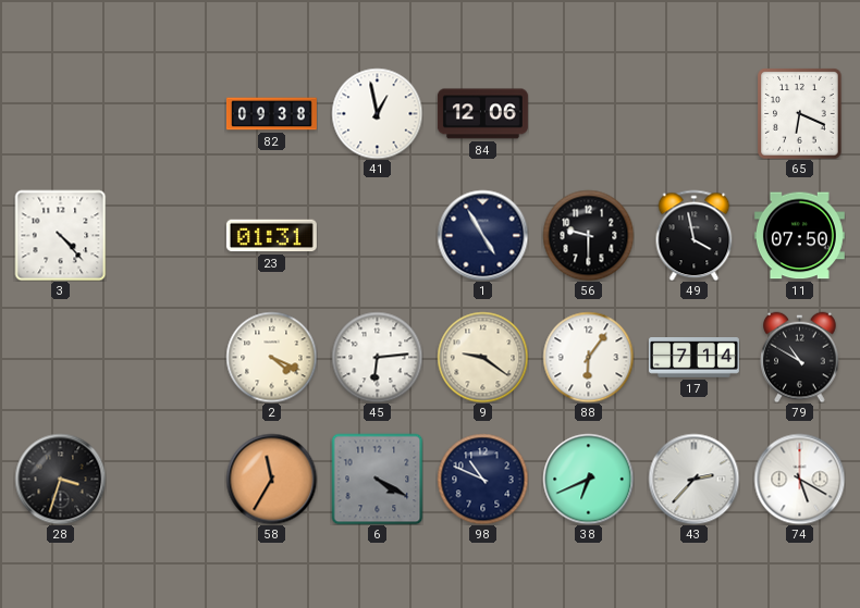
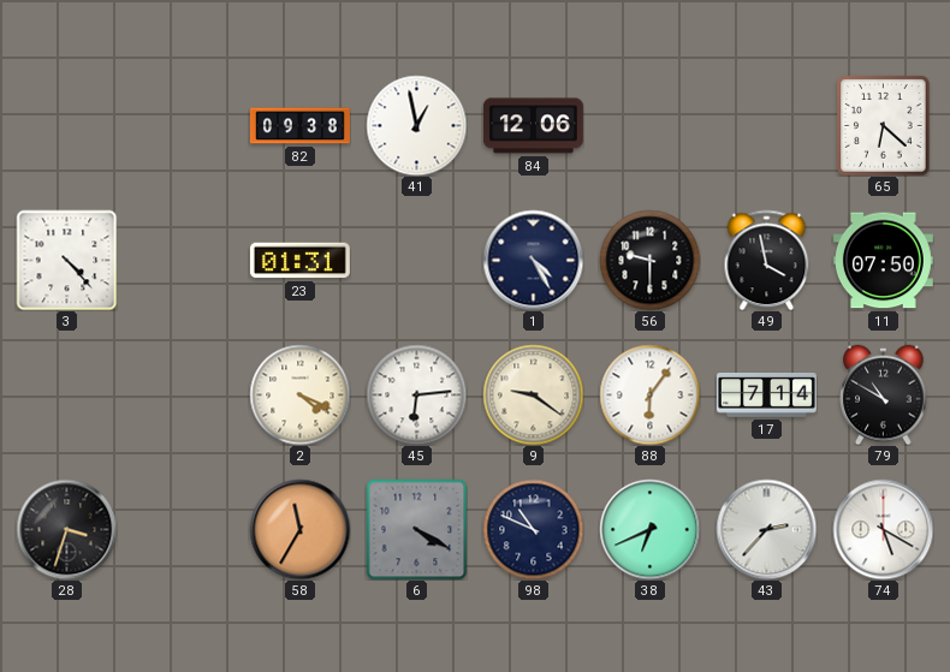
65: 6:19 -> 6:22 (884, 125)
1: 4:55 -> 4:25 (533, 260)
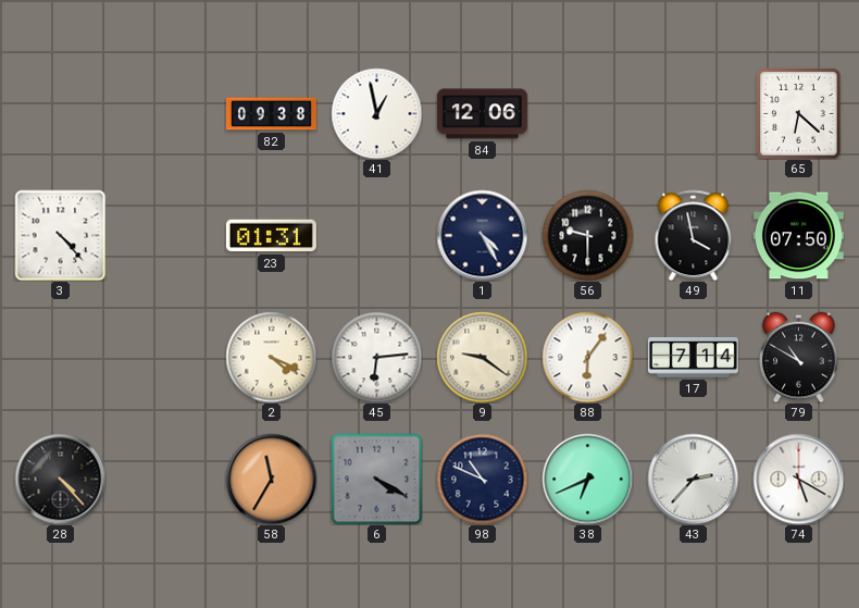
28: 3:33 -> 4:23 (60, 479)
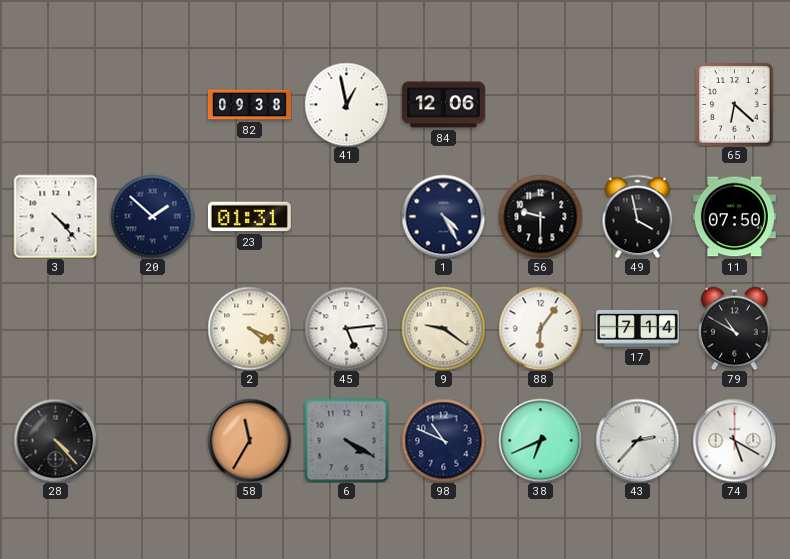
20: none -> 1:52 (152, 216)
45: 6:14 -> 5:14 (346, 328)
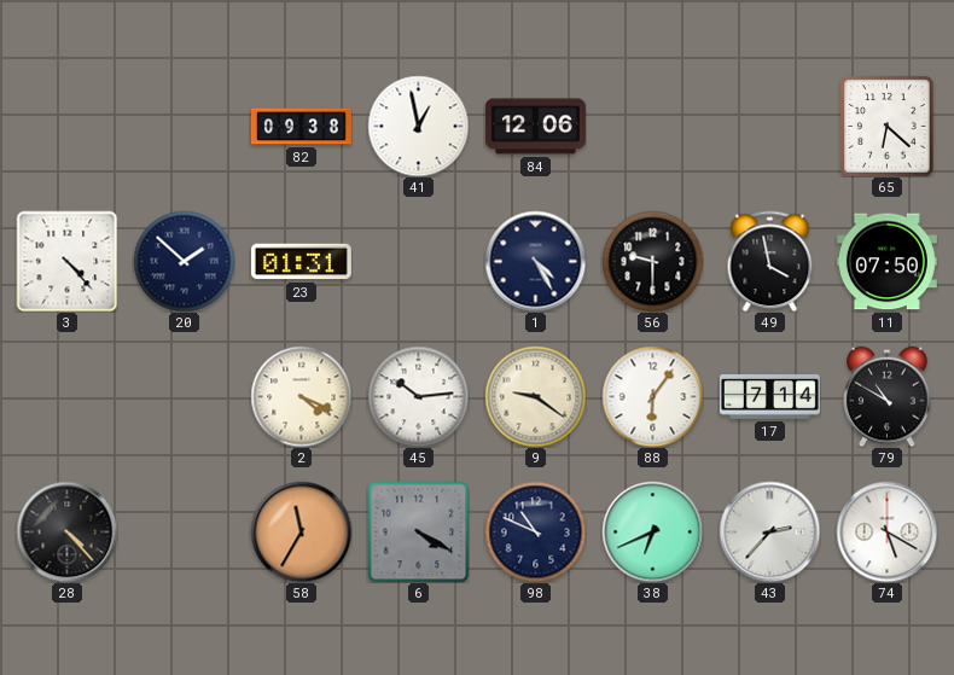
45: 5:14 -> 10:14 (418, 396)
